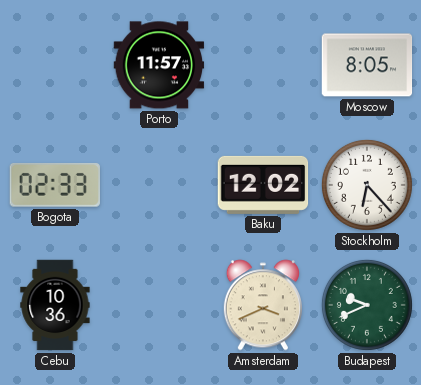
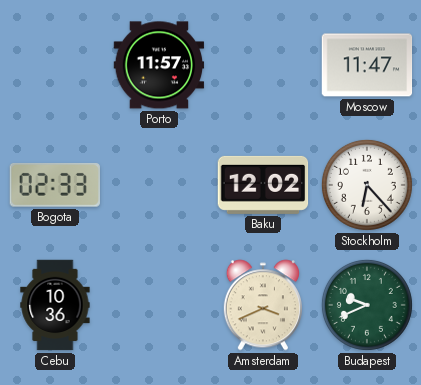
Moscow: 8:05 -> 11:47 (367, 65)
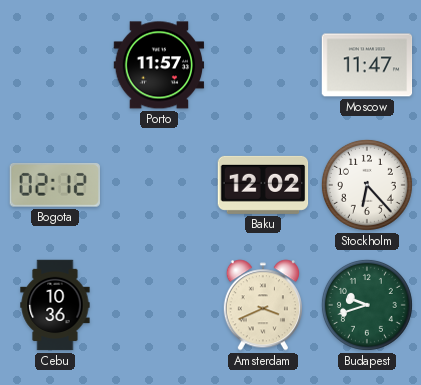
Bogota: 02:33 -> 02:12 (55, 185)
Budapest: 9:41 -> 9:42 (367, 305)
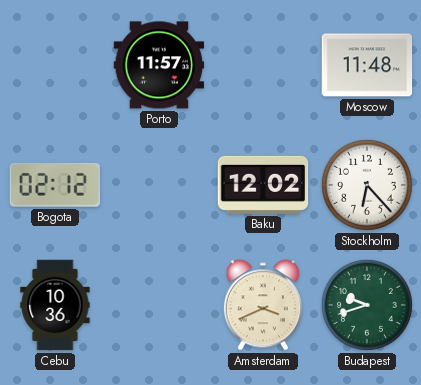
Moscow: 11:47 -> 11:48 (367, 65)
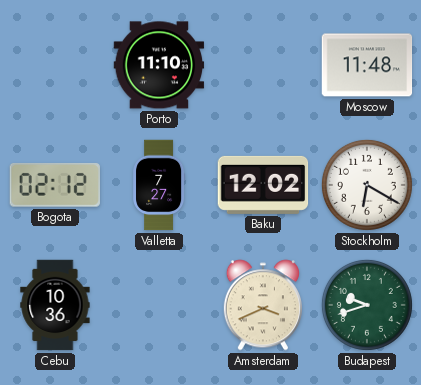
Porto: 11:57 -> 11:10 (159, 65)
Valletta: none -> 7:27 (159, 185)
Stockholm: 6:23 -> 6:20 (367, 185)
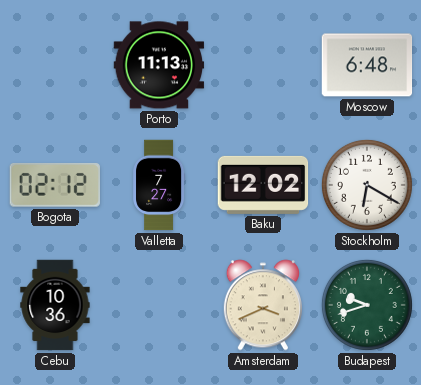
Porto: 11:10 -> 11:13 (159, 65)
Moscow: 11:48 -> 6:48 (367, 65)
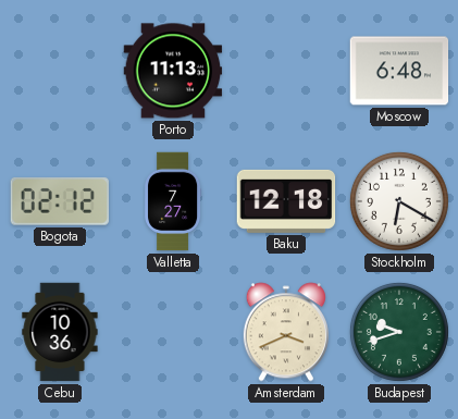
Baku: 12:02 -> 12:18 (286, 201)
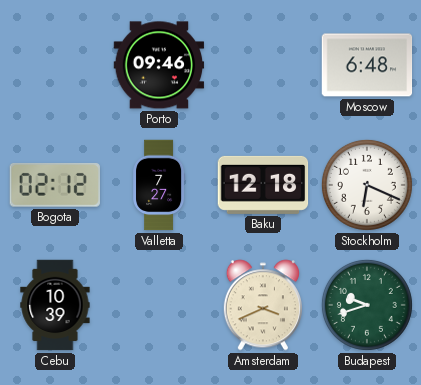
Porto: 11:13 -> 09:46 (159, 65)
Stockholm: 6:20 -> 6:19 (367, 185)
Cebu: 10:36 -> 10:39 (55, 305)
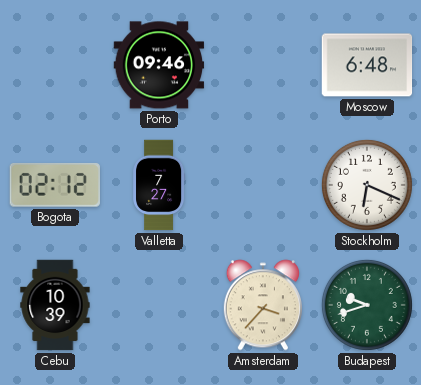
Baku: 12:18 -> none (263, 185)
Amsterdam: 3:41 -> 3:37 (263, 305)
